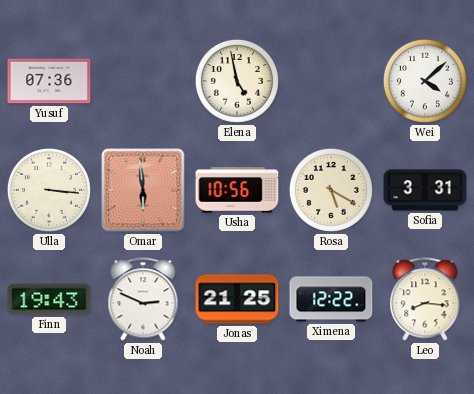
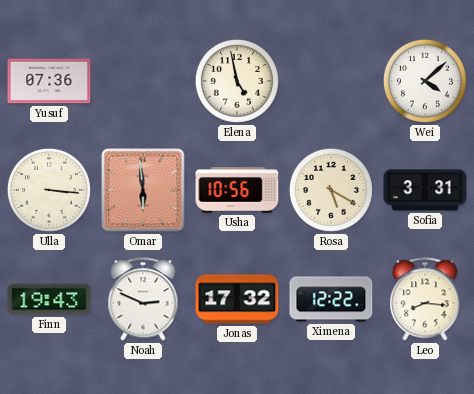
Jonas: 21:25 -> 17:32 (237, 299)
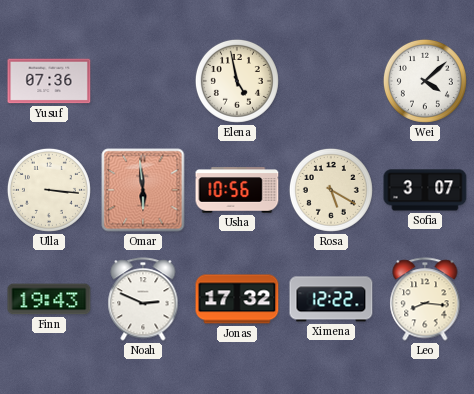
Sofia: 3:31 -> 3:07 (425, 190)
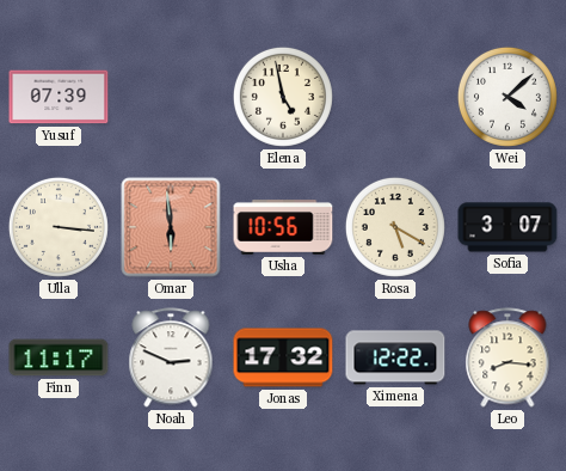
Yusuf: 07:36 -> 07:39 (59, 97)
Finn: 19:43 -> 11:17 (59, 357)
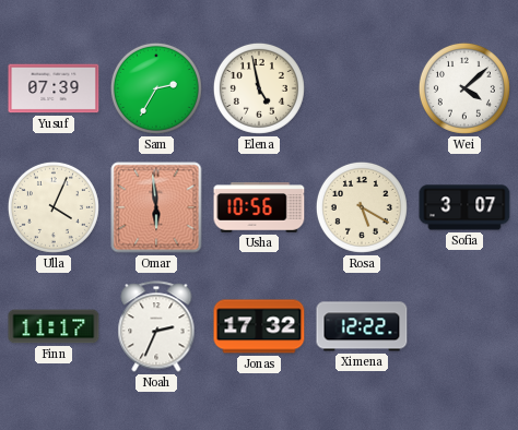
Sam: none -> 2:35 (156, 88)
Ulla: 3:16 -> 4:04 (54, 207)
Noah: 2:49 -> 2:34 (156, 326)
Leo: 8:16 -> none (507, 357)
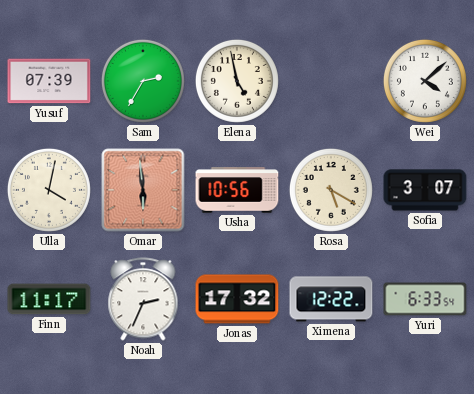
Ulla: 4:04 -> 4:02 (49, 190)
Yuri: none -> 6:33 (425, 299)
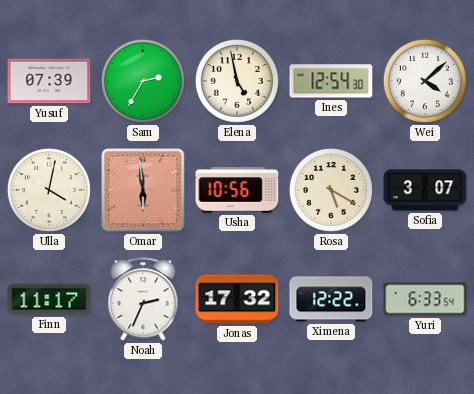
Ines: none -> 12:54 (331, 81)
